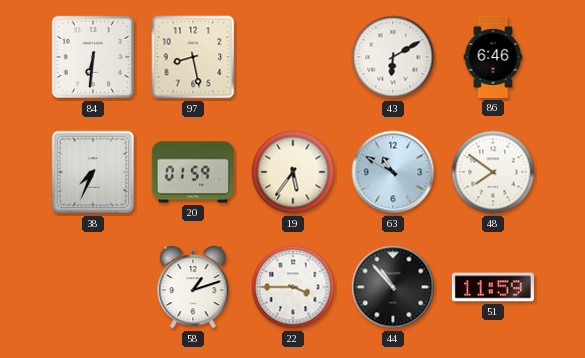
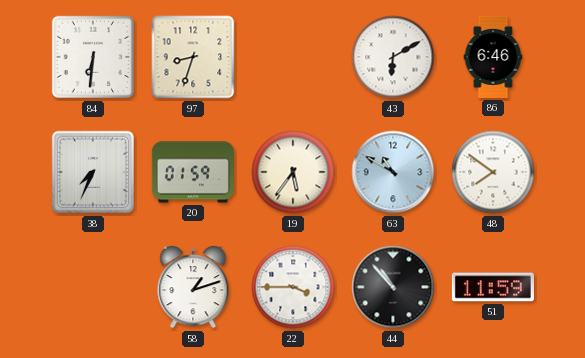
97: 8:28 -> 8:33 (193, 57)
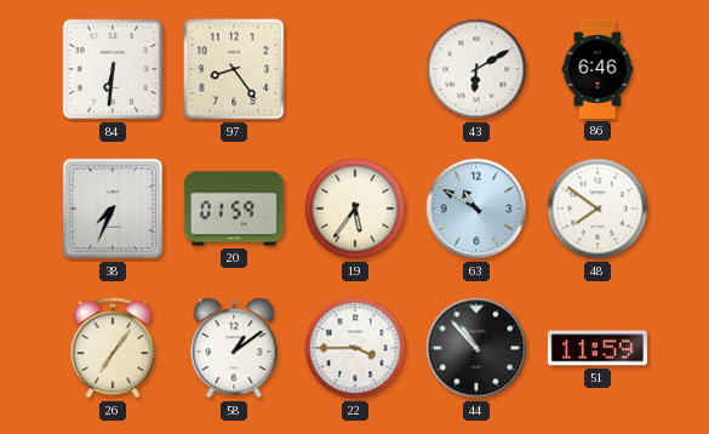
97: 8:33 -> 8:24 (234, 69)
26: none -> 7:06 (113, 348)
58: 1:12 -> 1:09 (234, 348)
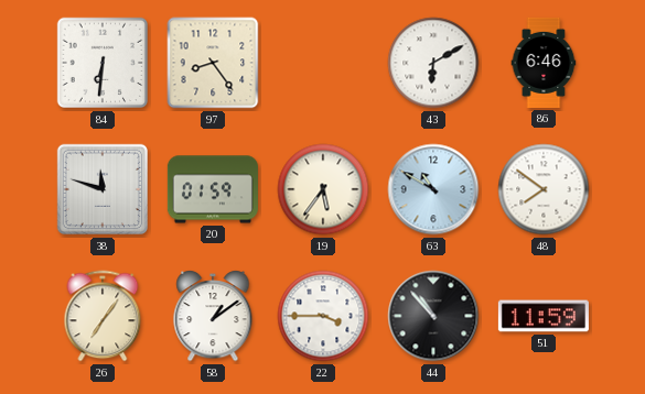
38: 7:34 -> 11:48 (103, 189)
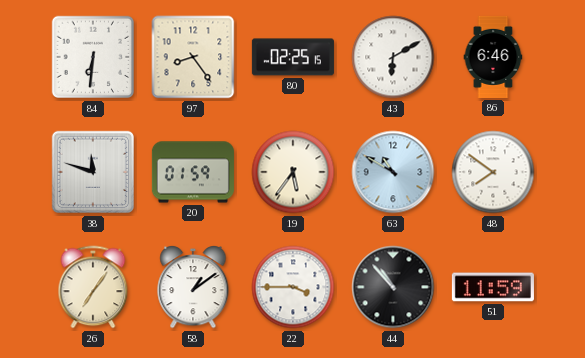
80: none -> 02:25 (293, 57)
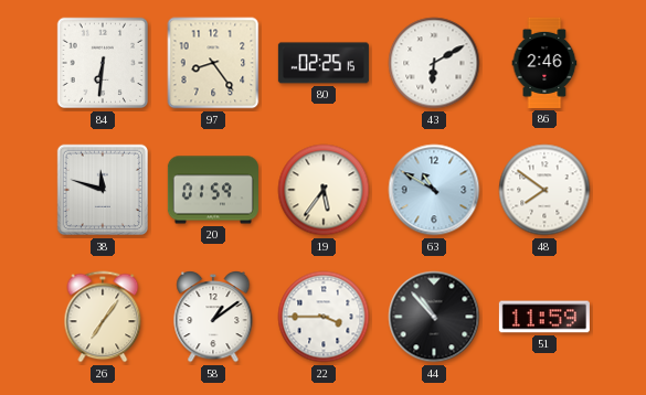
86: 6:46 -> 2:46 (544, 63)
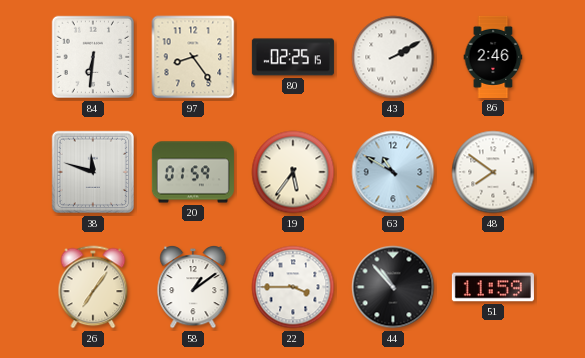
43: 6:10 -> 2:10 (393, 57)
